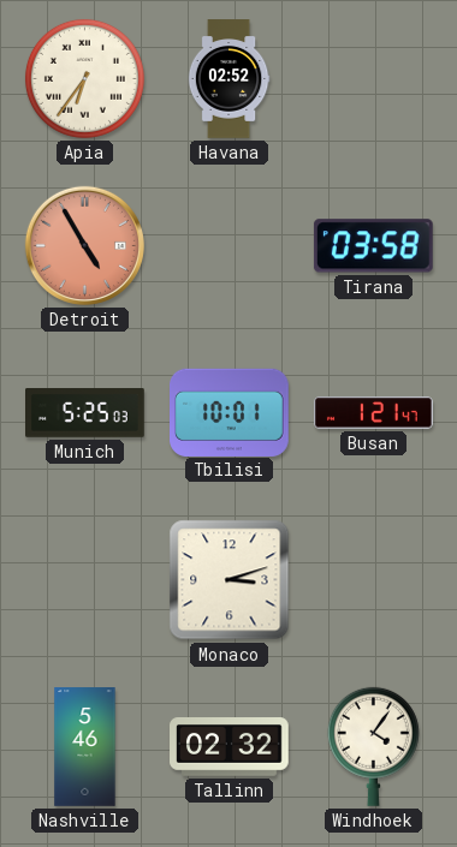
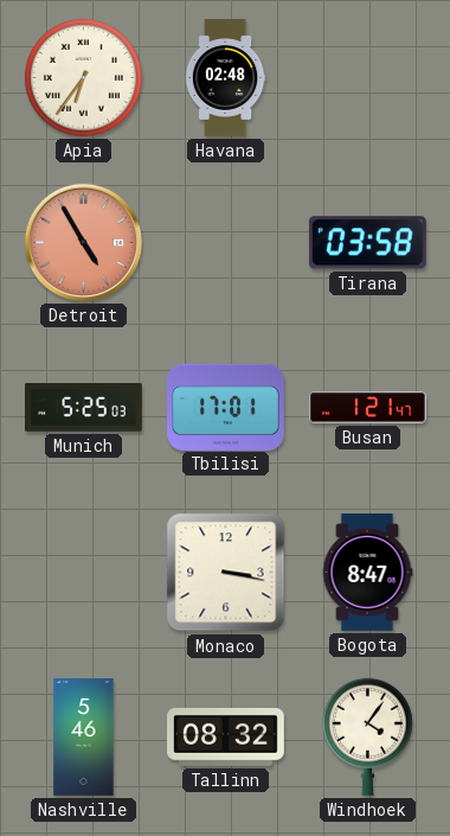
Havana: 02:52 -> 02:48 (225, 78)
Tbilisi: 10:01 -> 17:01 (226, 407)
Monaco: 3:12 -> 3:17 (226, 573)
Bogota: none -> 8:47 (367, 573)
Tallinn: 02:32 -> 08:32 (226, 738)
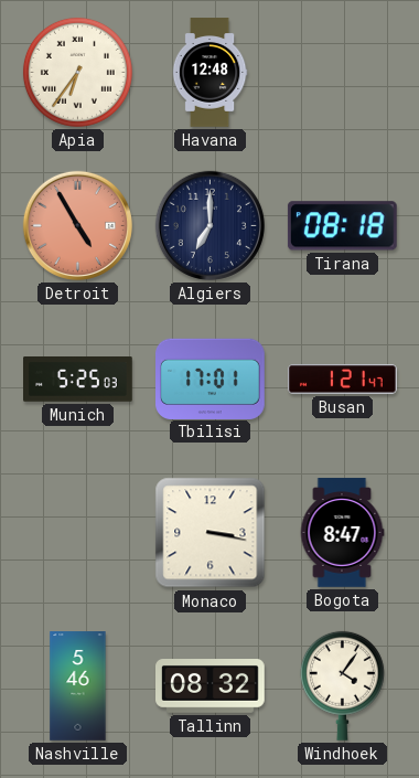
Havana: 02:48 -> 12:48 (209, 73)
Algiers: none -> 7:00 (209, 225)
Tirana: 03:58 -> 08:18 (342, 226)
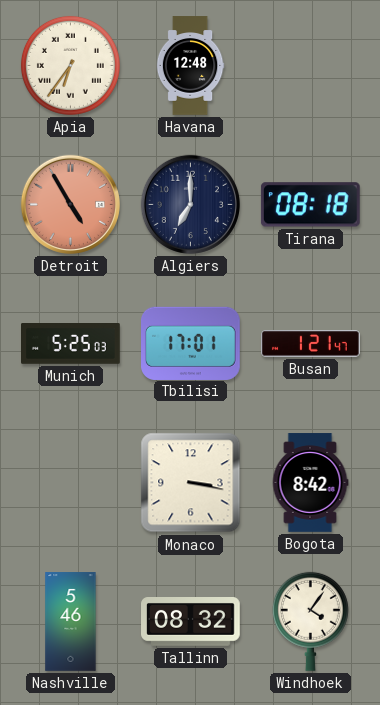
Bogota: 8:47 -> 8:42 (310, 483)
